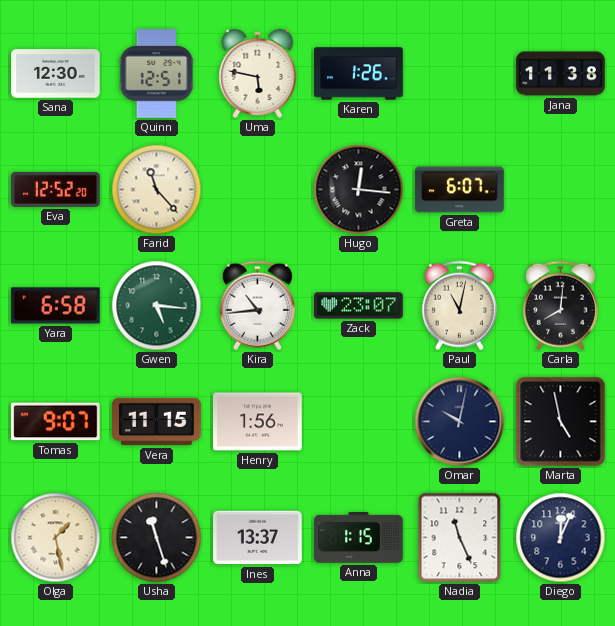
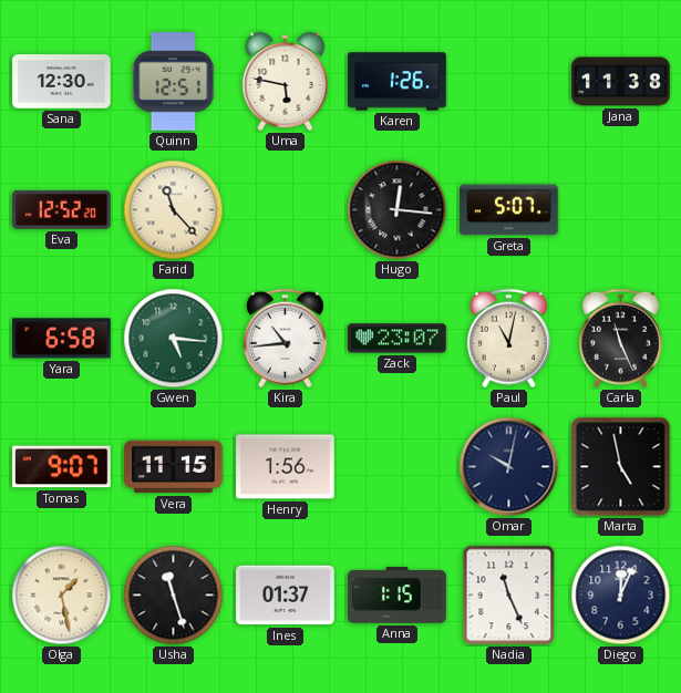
Greta: 6:07 -> 5:07 (509, 210)
Carla: 8:01 -> 11:26 (620, 339)
Ines: 13:37 -> 01:37 (286, 596)
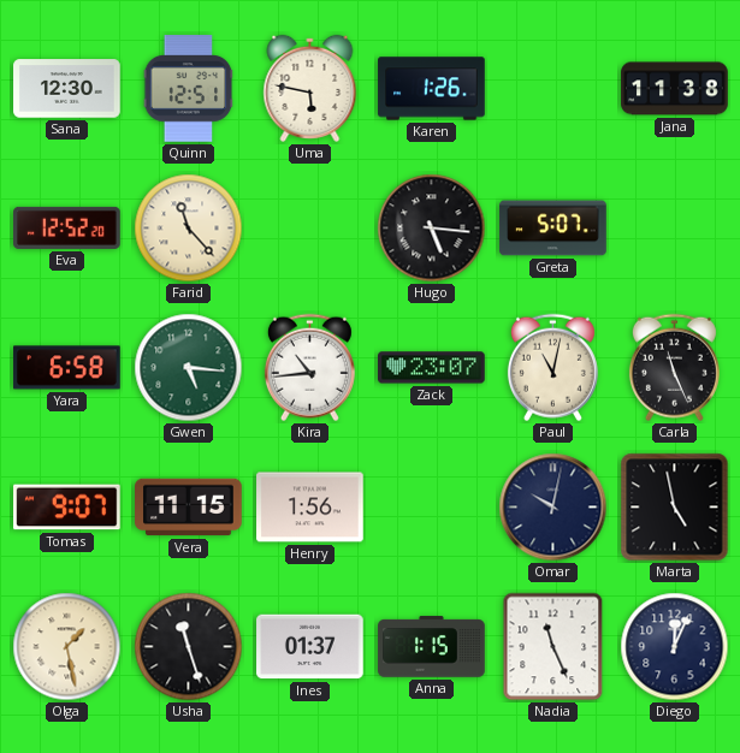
Hugo: 12:16 -> 5:16 (432, 229)
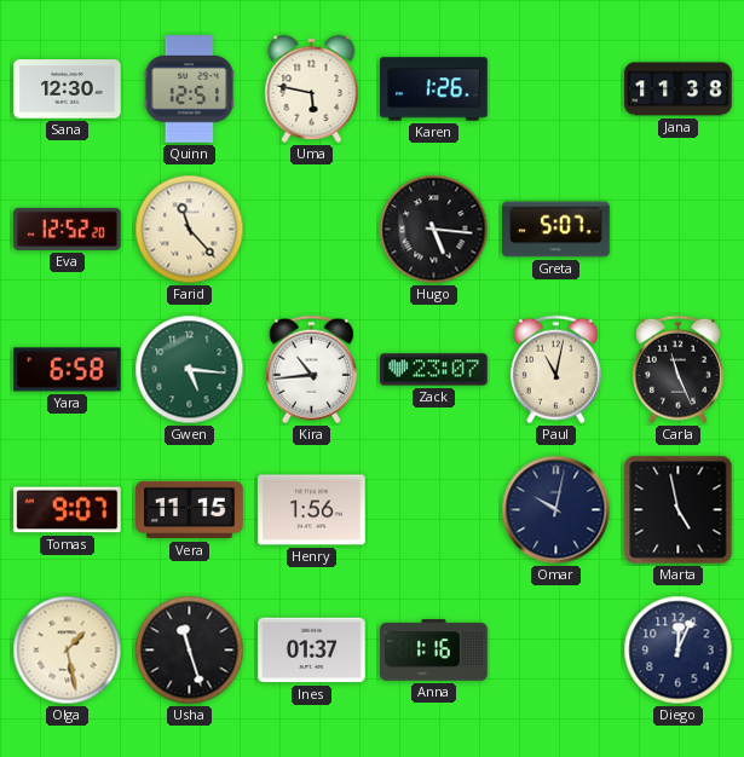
Anna: 1:15 -> 1:16 (434, 651)
Nadia: 11:26 -> none (553, 647)
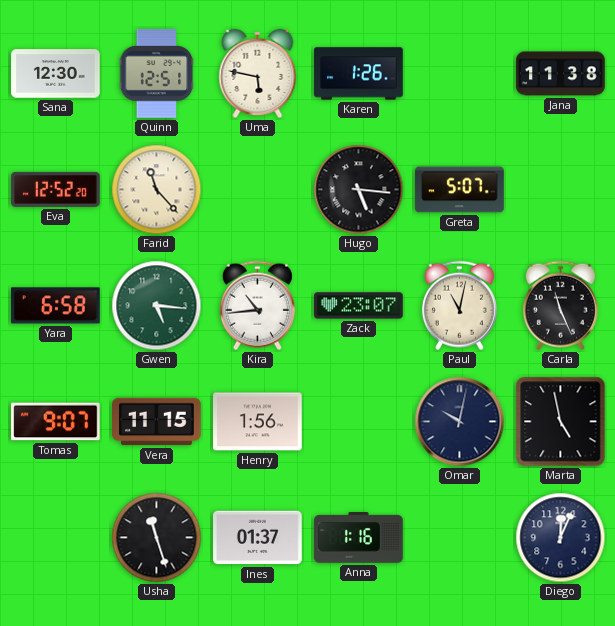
Olga: 1:28 -> none (68, 651)
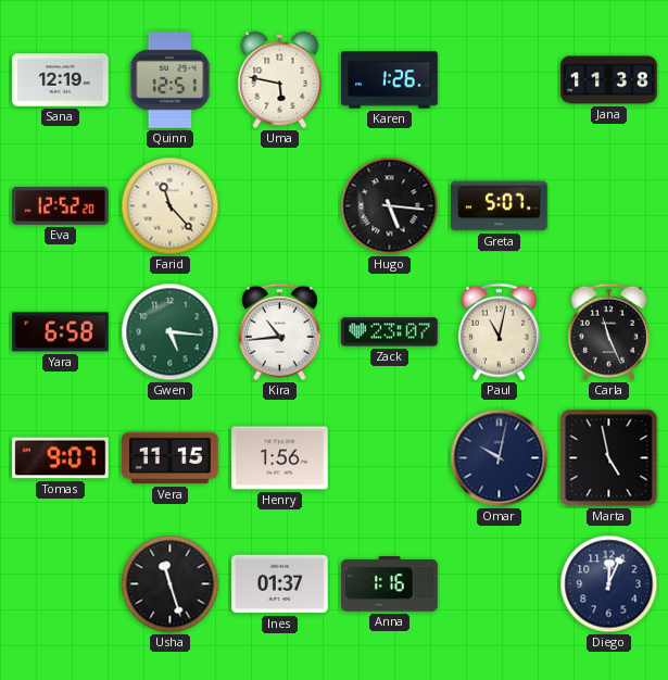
Sana: 12:30 -> 12:19 (61, 80)
